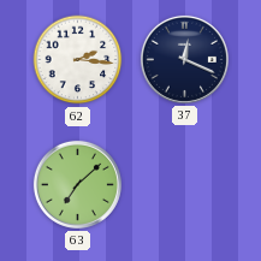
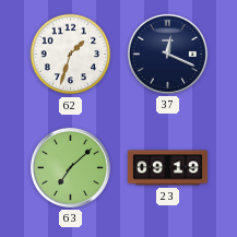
62: 2:16 -> 1:33 (71, 55)
23: none -> 09:19 (167, 168)
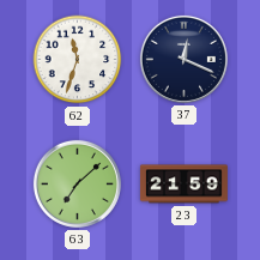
62: 1:33 -> 11:33 (78, 60)
23: 09:19 -> 21:59 (183, 185)
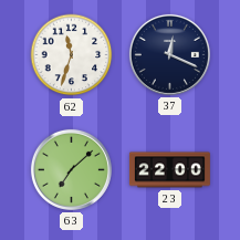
23: 21:59 -> 22:00 (169, 170)
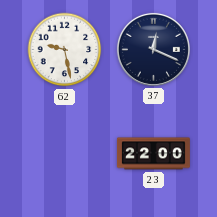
62: 11:33 -> 9:28 (65, 50)
63: 7:08 -> none (71, 169)
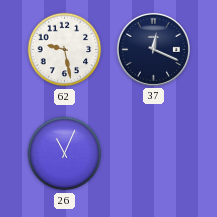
26: none -> 11:04 (65, 154)
23: 22:00 -> none (153, 154)
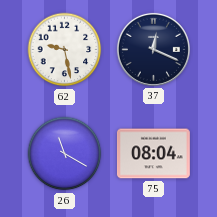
26: 11:04 -> 11:20 (65, 154)
75: none -> 08:04 (153, 154)
